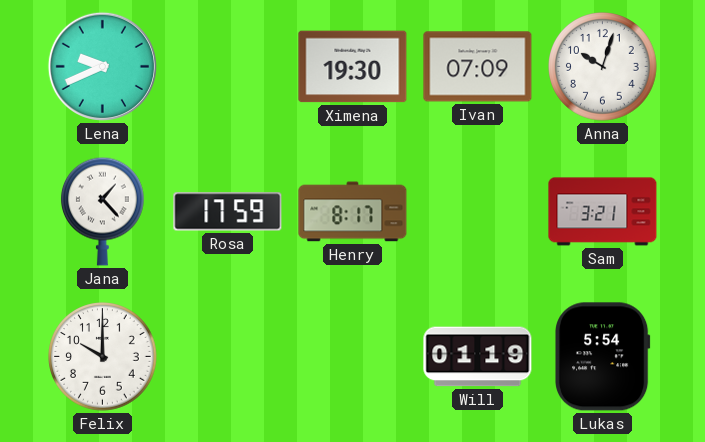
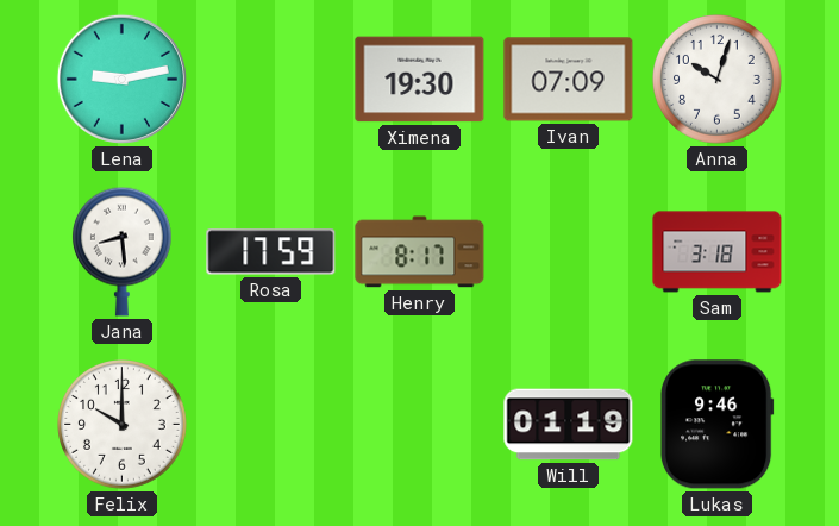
Lena: 9:41 -> 9:13 (121, 79)
Jana: 1:23 -> 8:29 (123, 251)
Sam: 3:21 -> 3:18 (718, 252)
Lukas: 5:54 -> 9:46 (718, 425)
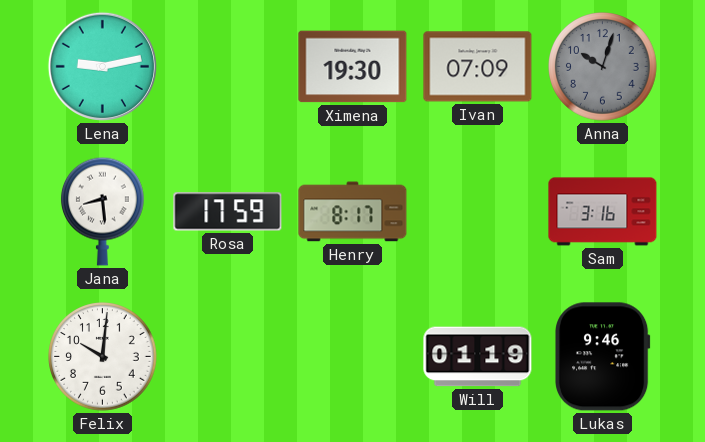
Anna dial: white -> grey (603, 67)
Sam: 3:18 -> 3:16 (603, 212)
Felix: 10:00 -> 10:01 (103, 357)
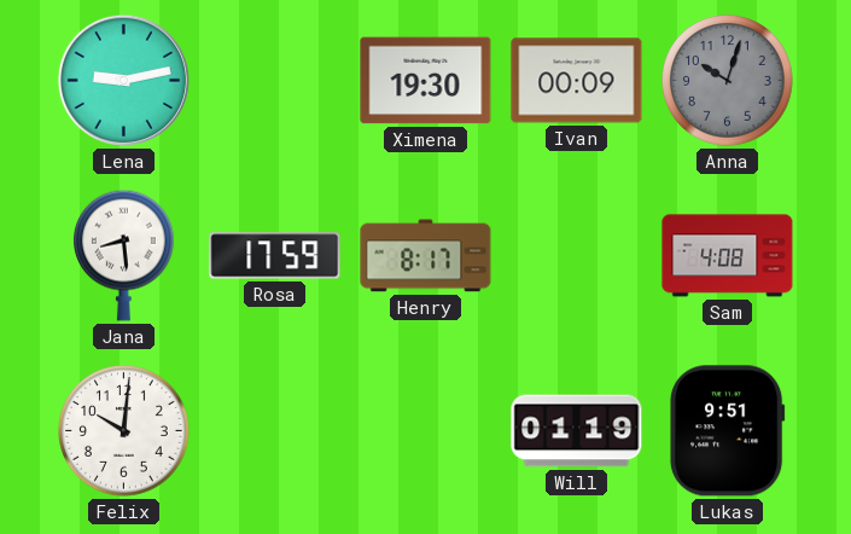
Ivan: 07:09 -> 00:09 (577, 81)
Sam: 3:16 -> 4:08 (728, 256)
Lukas: 9:46 -> 9:51 (728, 431)
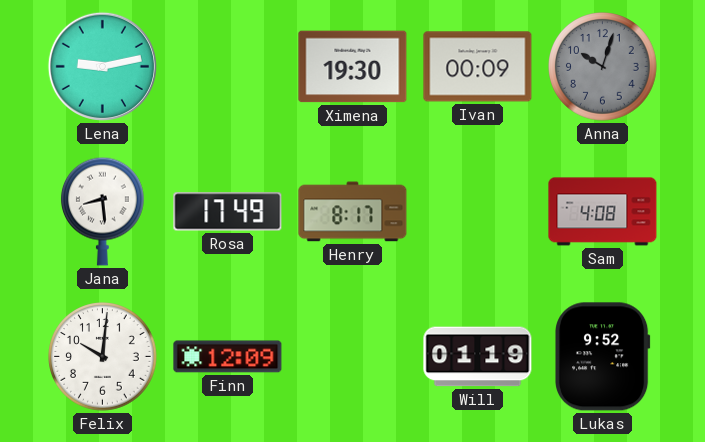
Rosa: 17:59 -> 17:49 (228, 212)
Finn: none -> 12:09 (228, 357)
Lukas: 9:51 -> 9:52 (603, 357)
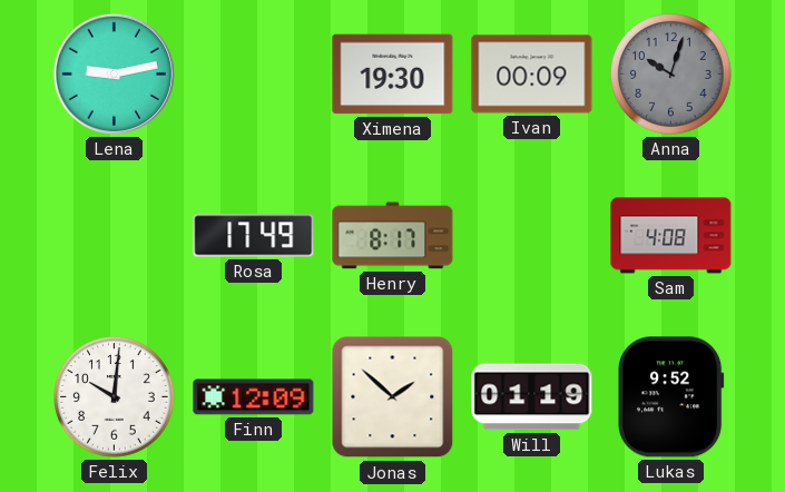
Jana: 8:29 -> none (103, 211)
Jonas: none -> 1:52 (393, 397)
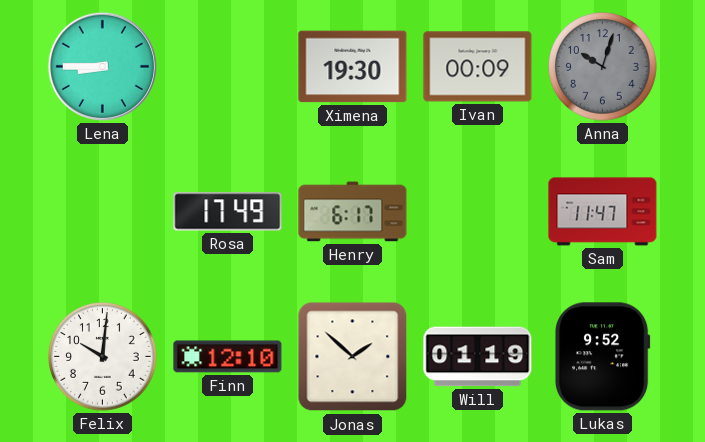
Lena: 9:13 -> 8:45 (102, 66)
Henry: 8:17 -> 6:17 (353, 212)
Sam: 4:08 -> 11:47 (603, 212)
Finn: 12:09 -> 12:10 (228, 357)
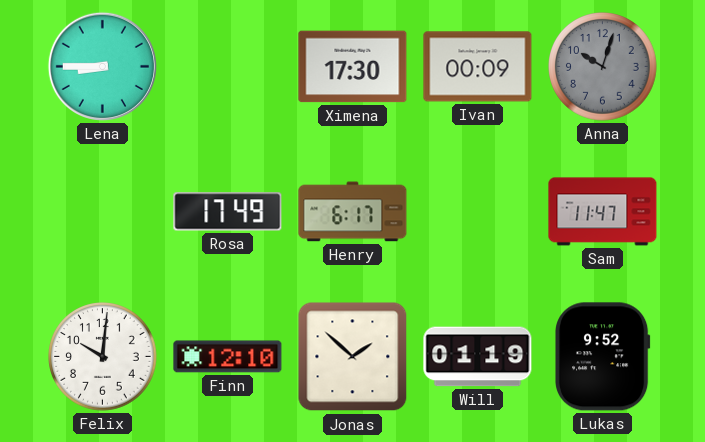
Ximena: 19:30 -> 17:30 (353, 67)
